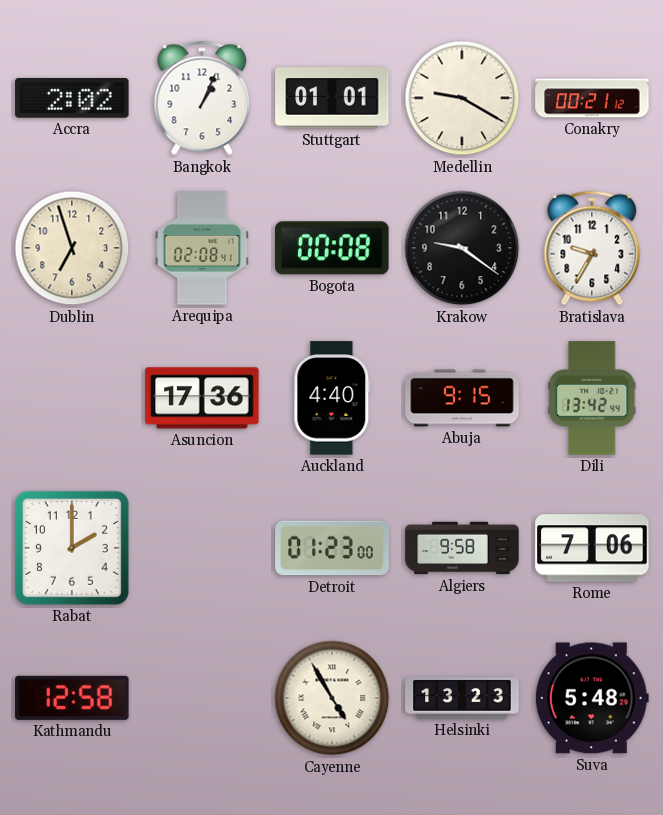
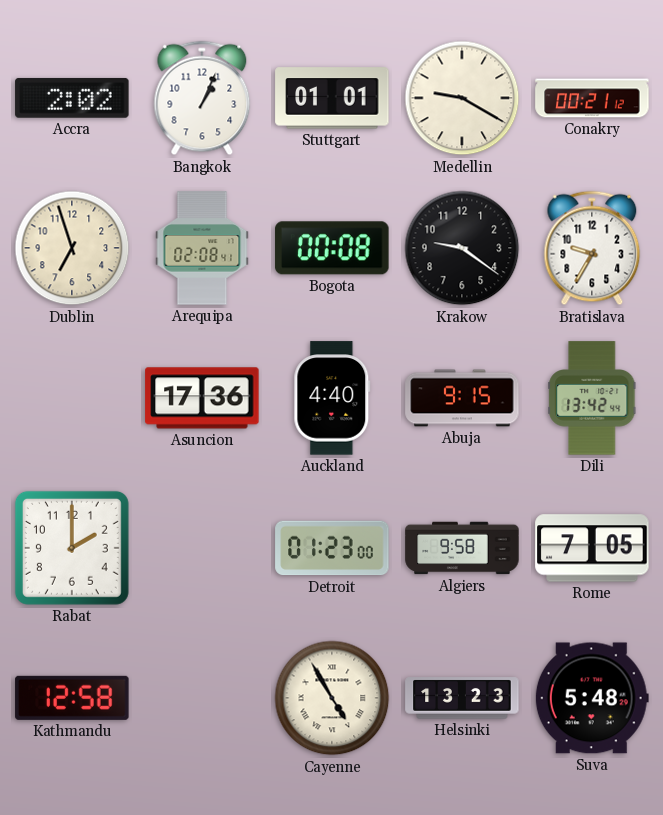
Rome: 7:06 -> 7:05 (592, 548)
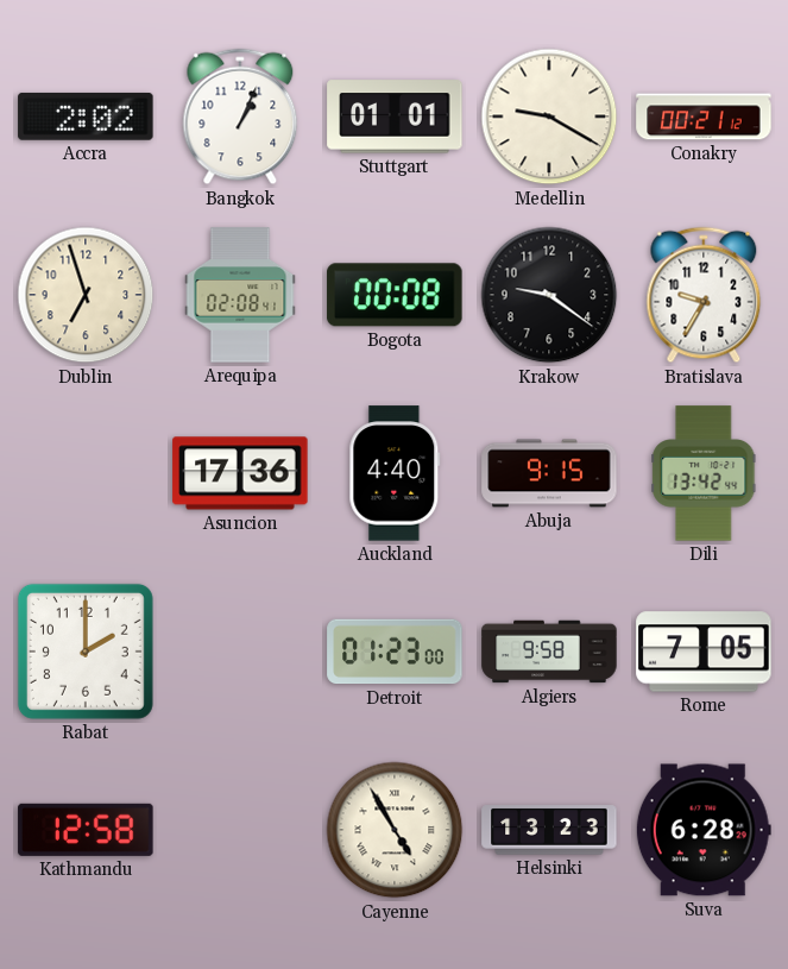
Suva: 5:48 -> 6:28 (704, 830)
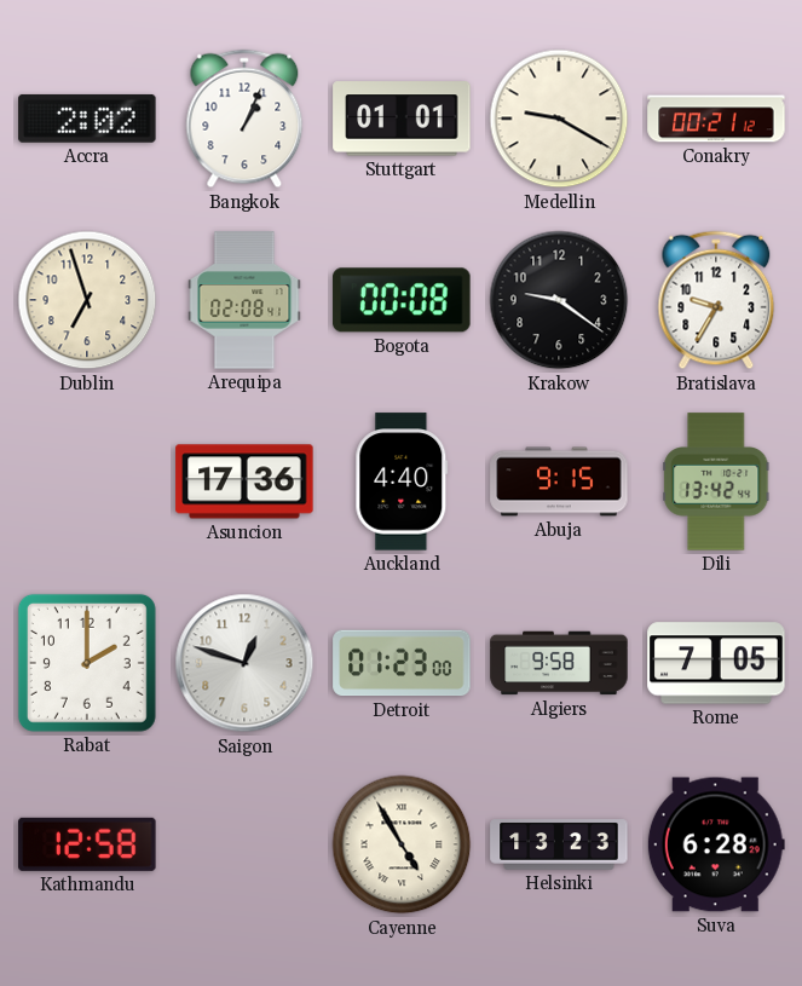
Saigon: none -> 12:48 (244, 663)
